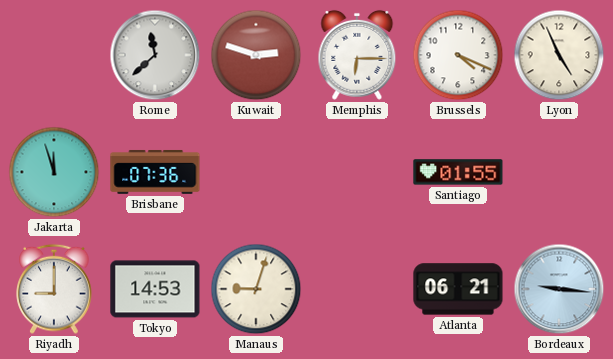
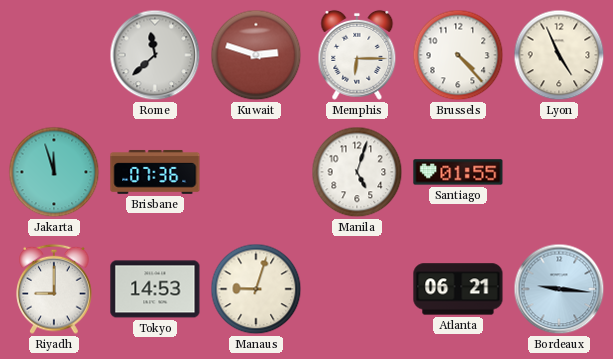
Brussels: 4:19 -> 4:23 (458, 55)
Manila: none -> 5:03 (357, 172)
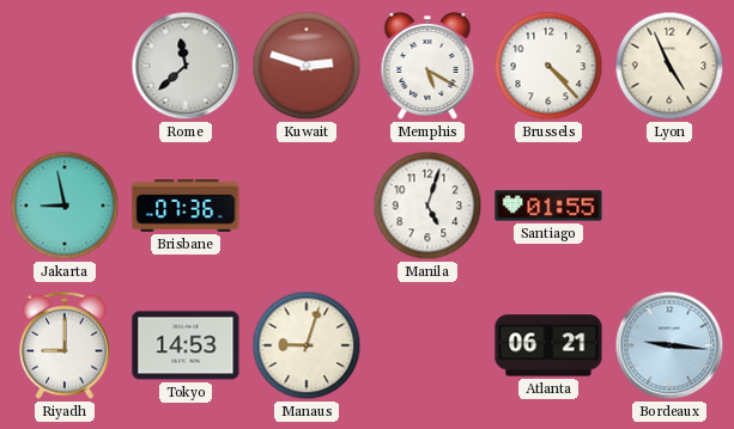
Memphis: 6:15 -> 5:20 (427, 66)
Jakarta: 11:57 -> 8:58 (65, 206)
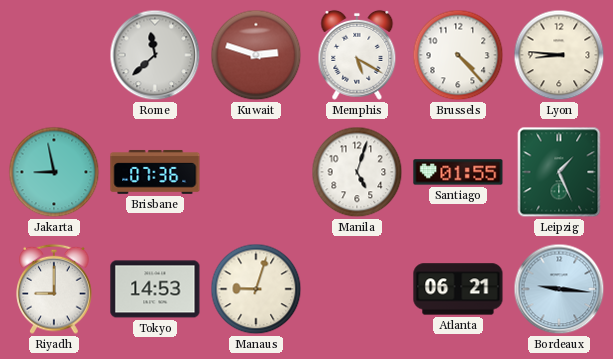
Lyon: 4:56 -> 8:46 (559, 55)
Leipzig: none -> 1:26 (559, 172)
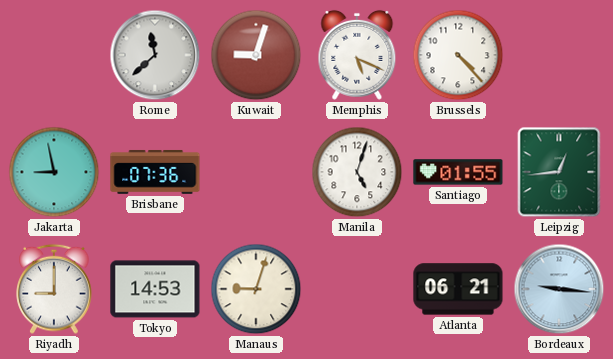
Kuwait: 2:48 -> 9:03 (256, 55)
Memphis: 5:20 -> 5:19 (357, 55)
Lyon: 8:46 -> none (559, 55)
Leipzig: 1:26 -> 12:44 (559, 172)
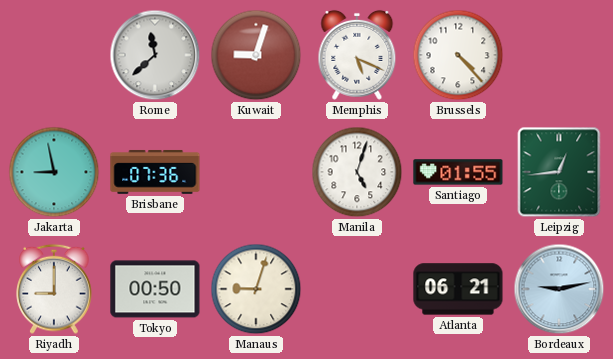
Tokyo: 14:53 -> 00:50 (155, 289)
Bordeaux: 9:16 -> 9:13 (559, 289)
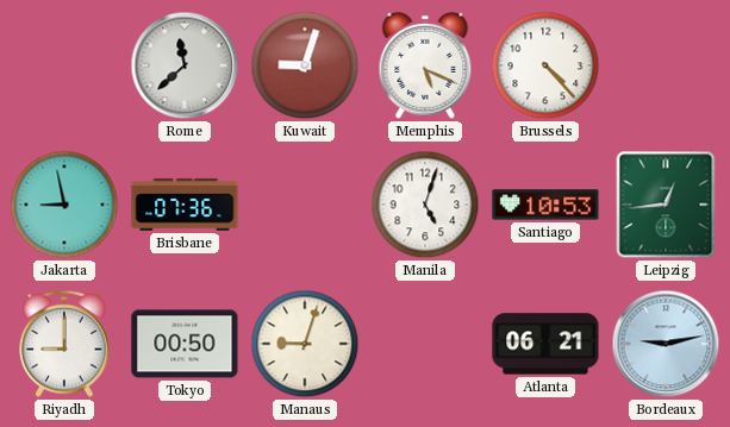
Santiago: 01:55 -> 10:53 (545, 205)
